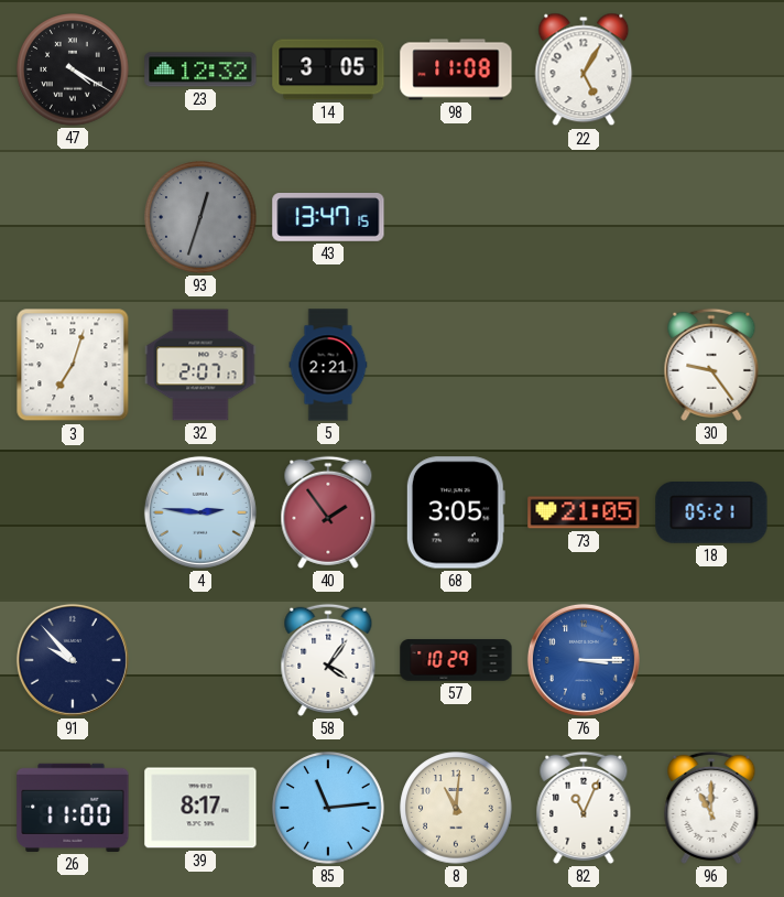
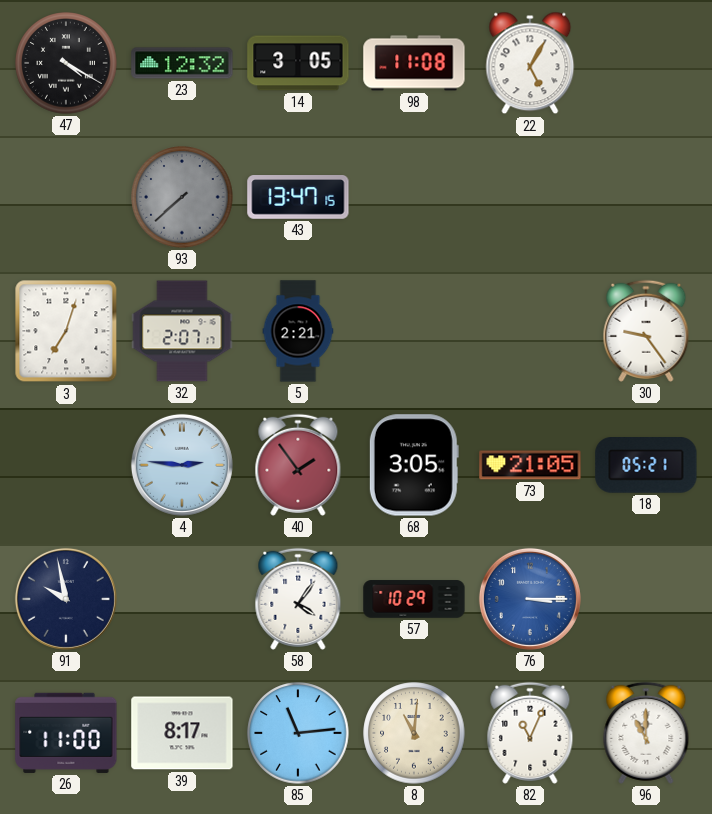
93: 12:33 -> 7:38 (182, 197)
91: 9:53 -> 9:58 (66, 599)
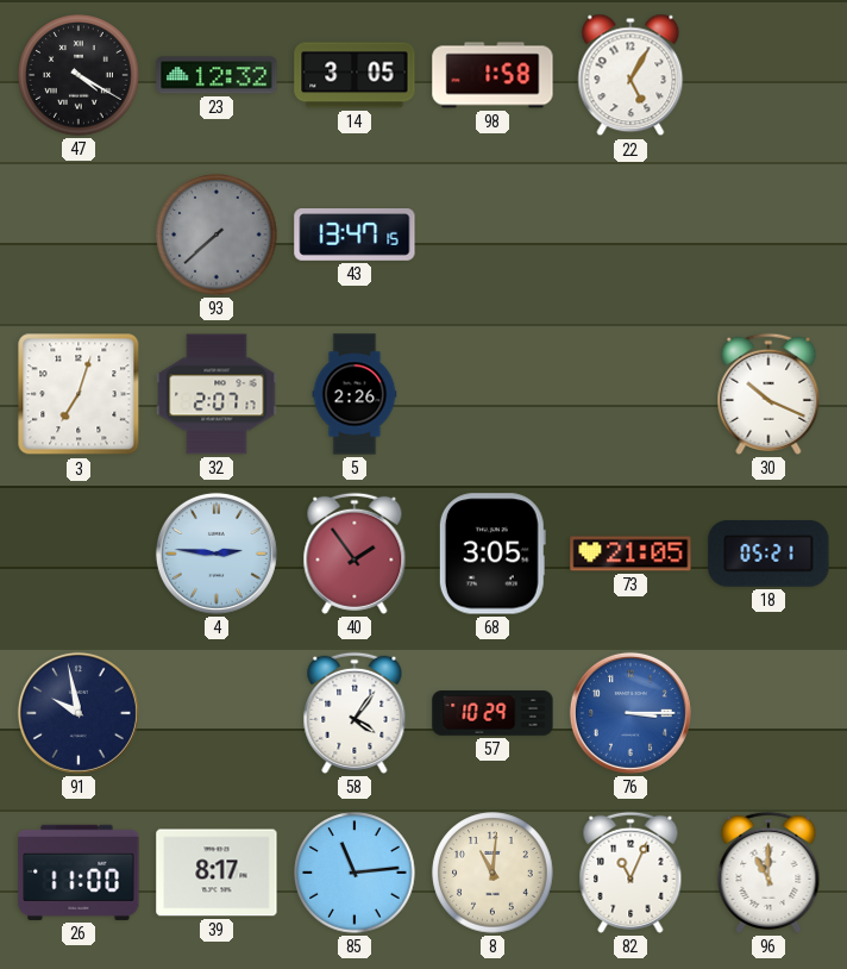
98: 11:08 -> 1:58 (492, 75)
5: 2:21 -> 2:26 (355, 394)
30: 9:24 -> 10:19 (768, 394)
